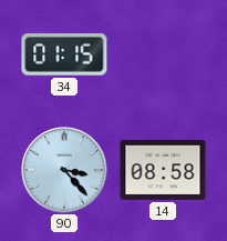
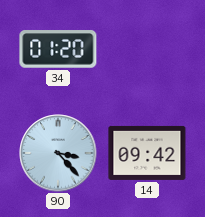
34: 01:15 -> 01:20 (58, 49)
14: 08:58 -> 09:42 (147, 153)
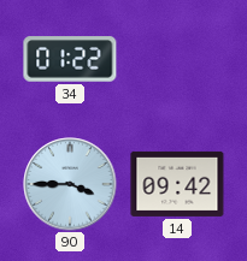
34: 01:20 -> 01:22 (70, 59)
90: 3:23 -> 3:45 (70, 184)
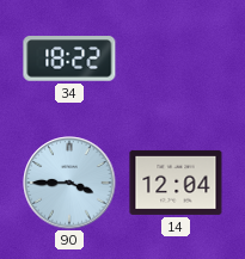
34: 01:22 -> 18:22 (69, 58)
14: 09:42 -> 12:04 (176, 183)
